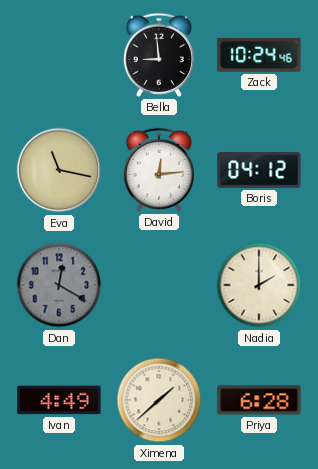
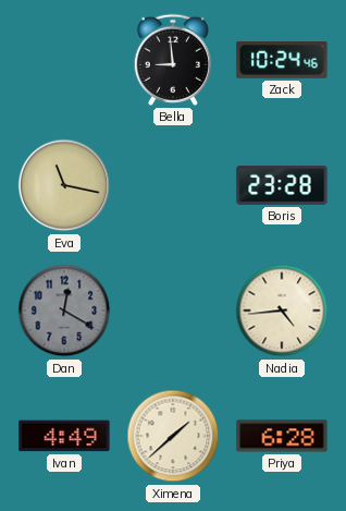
David: 12:14 -> none (159, 170)
Boris: 04:12 -> 23:28 (282, 185)
Nadia: 2:00 -> 4:44 (282, 311)
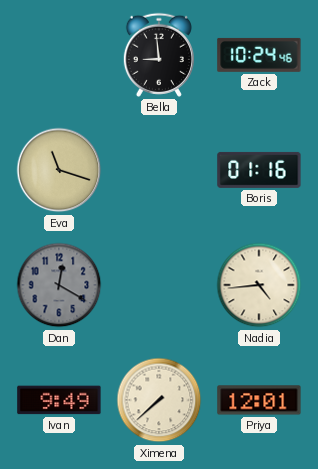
Eva: 11:17 -> 11:18 (59, 170)
Boris: 23:28 -> 01:16 (259, 170)
Ivan: 4:49 -> 9:49 (59, 400)
Ximena: 1:38 -> 7:38 (159, 400)
Priya: 6:28 -> 12:01 (259, 400)
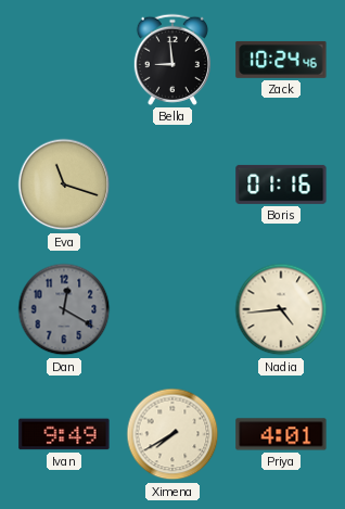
Ximena: 7:38 -> 7:40 (173, 434)
Priya: 12:01 -> 4:01 (281, 434)
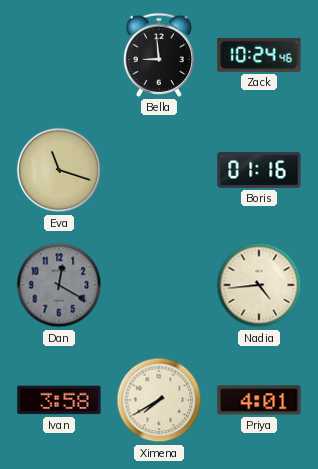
Ivan: 9:49 -> 3:58 (59, 400)
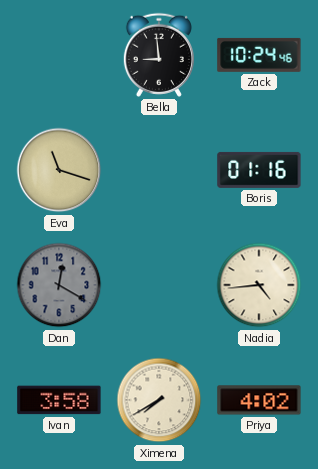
Priya: 4:01 -> 4:02 (259, 400)
